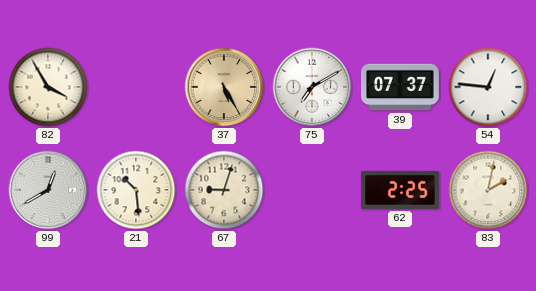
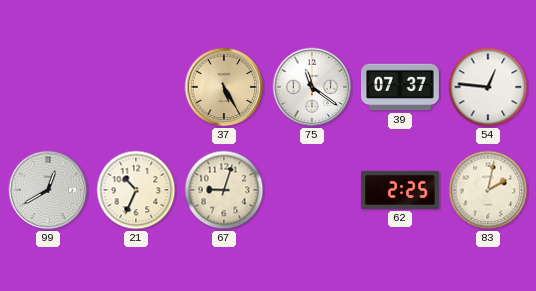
82: 3:55 -> none (48, 87)
75: 7:10 -> 11:21 (312, 87)
21: 10:29 -> 10:34 (136, 190)
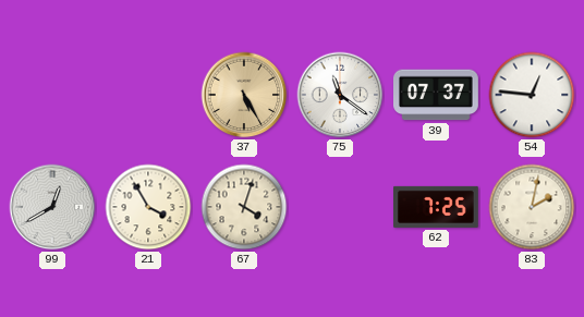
21: 10:34 -> 3:55 (148, 207)
67: 9:03 -> 4:03 (244, 207)
62: 2:25 -> 7:25 (437, 207)
